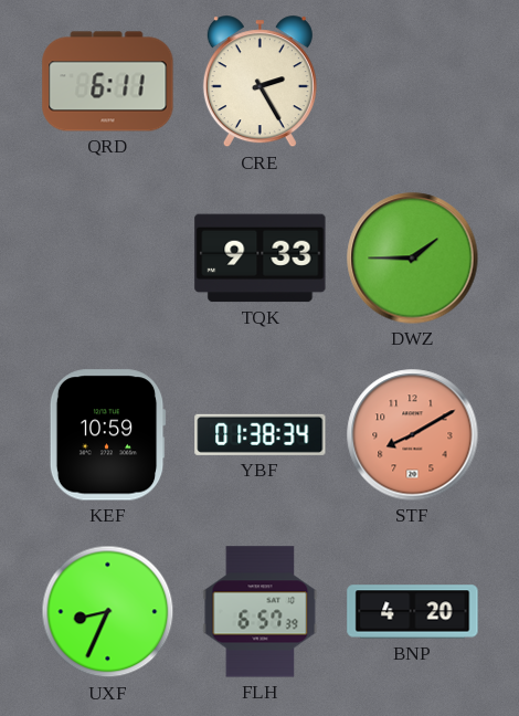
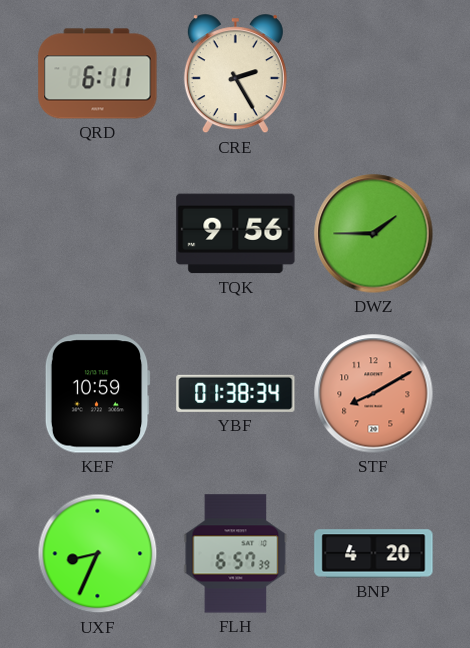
TQK: 9:33 -> 9:56 (236, 234)
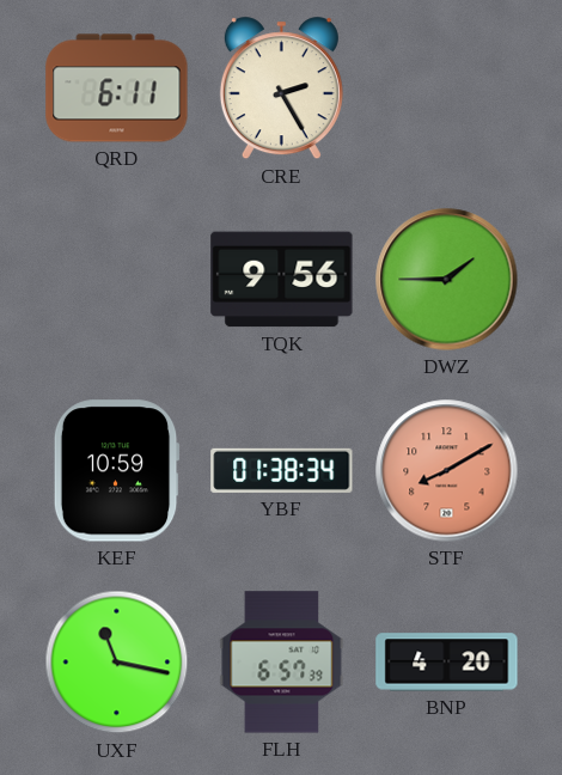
UXF: 8:34 -> 11:17 (117, 663)
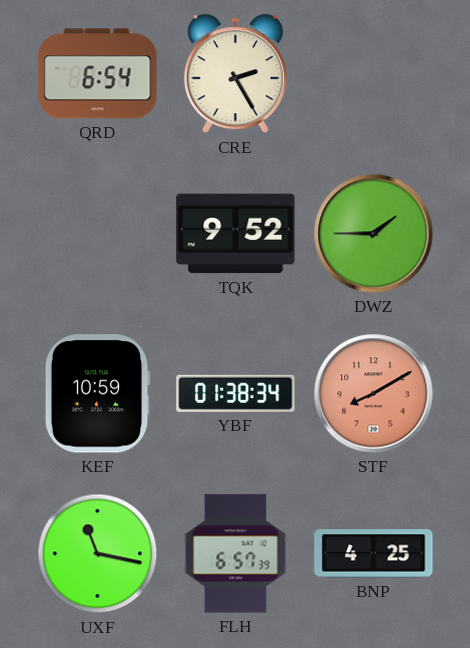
QRD: 6:11 -> 6:54 (98, 74)
TQK: 9:56 -> 9:52 (236, 234)
BNP: 4:20 -> 4:25 (374, 554)
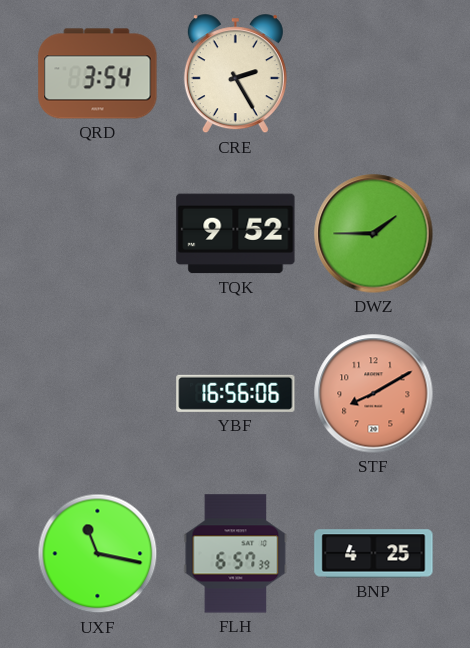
QRD: 6:54 -> 3:54 (98, 74)
KEF: 10:59 -> none (97, 394)
YBF: 01:38 -> 16:56 (236, 393)
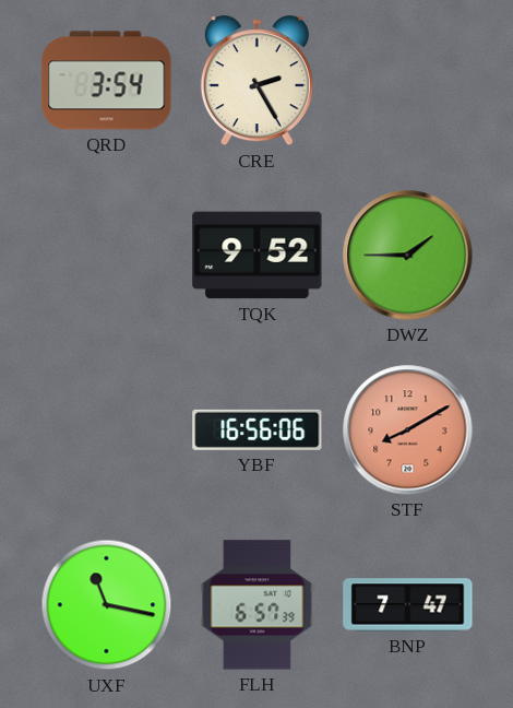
BNP: 4:25 -> 7:47 (408, 605)
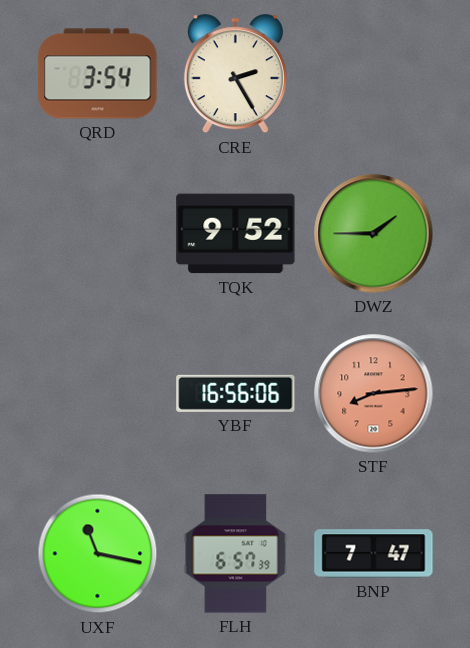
STF: 8:10 -> 8:14 (374, 394)
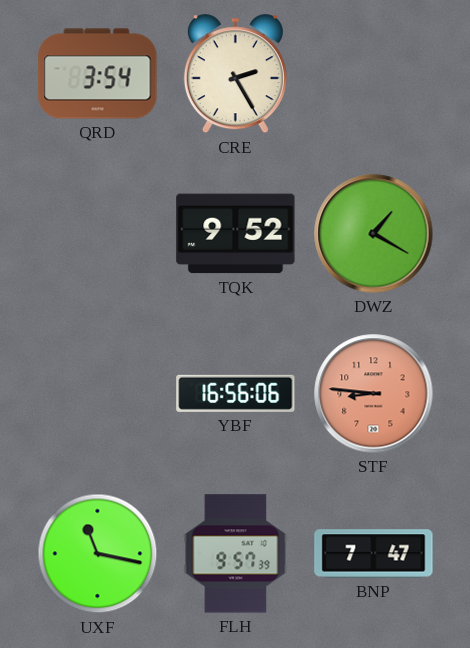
DWZ: 1:45 -> 1:20 (374, 234)
STF: 8:14 -> 8:46 (374, 394)
FLH: 6:57 -> 9:57 (236, 554)
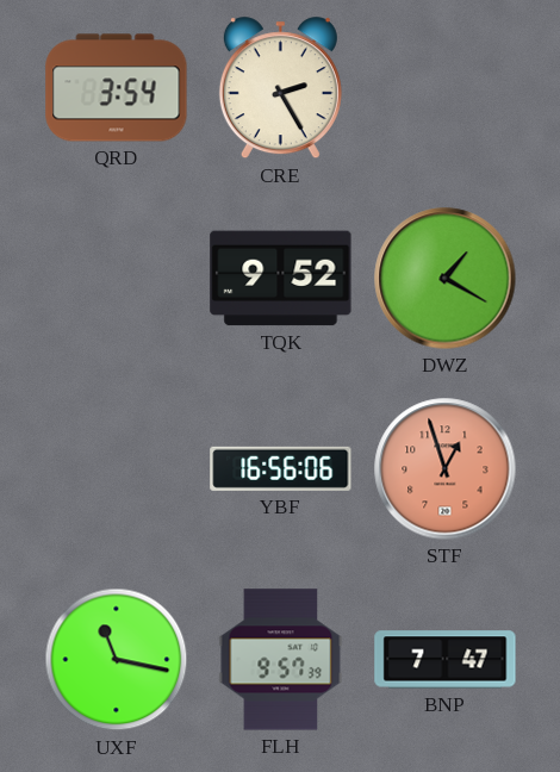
STF: 8:46 -> 12:57 (446, 469)
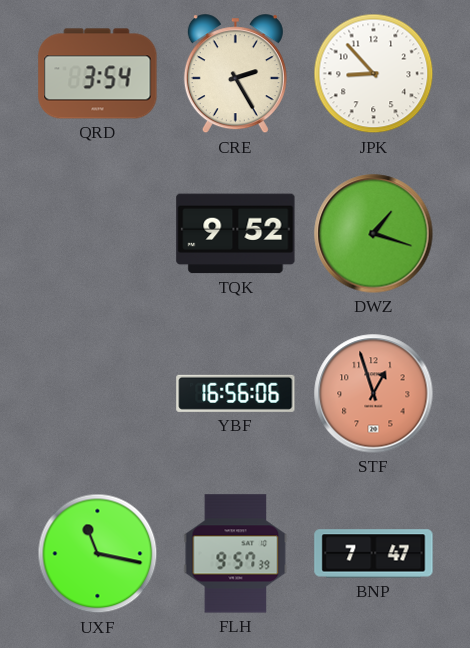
JPK: none -> 8:53 (374, 74)
DWZ: 1:20 -> 1:18 (374, 234)
